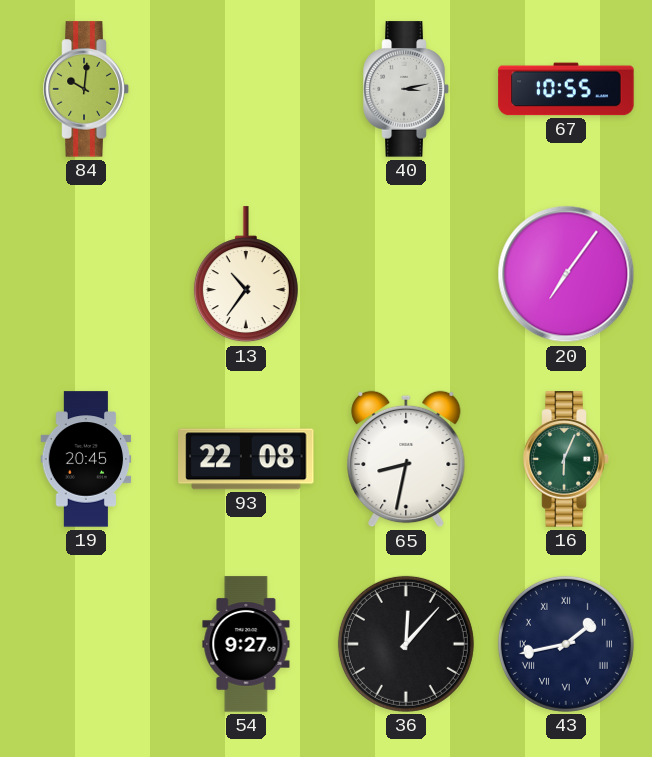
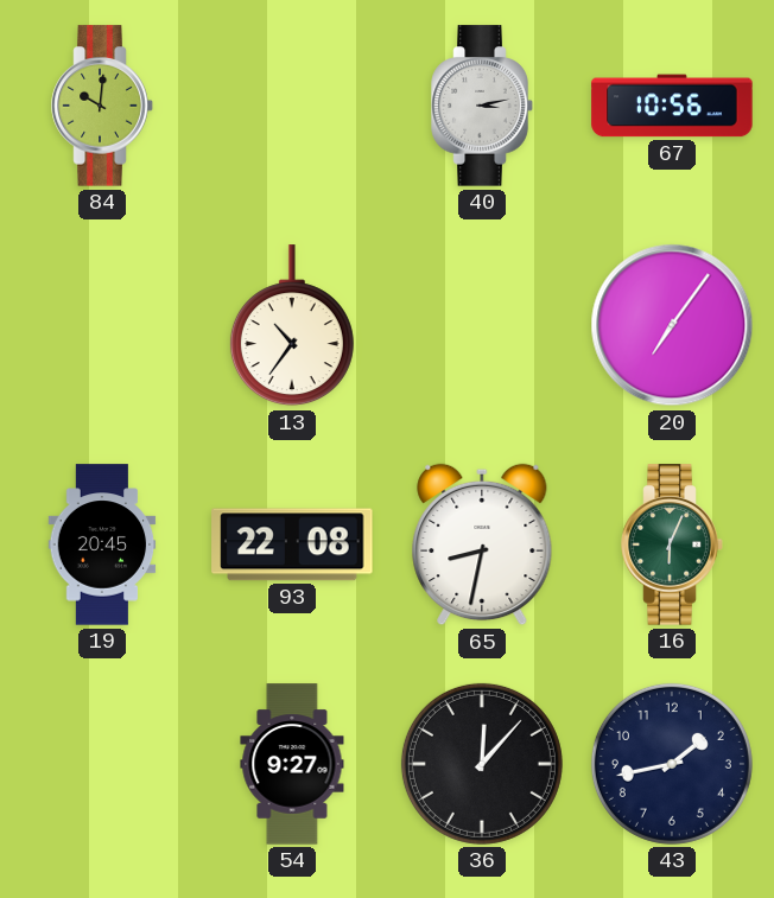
67: 10:55 -> 10:56 (672, 106)
43 numerals: Roman -> Arabic (672, 764)
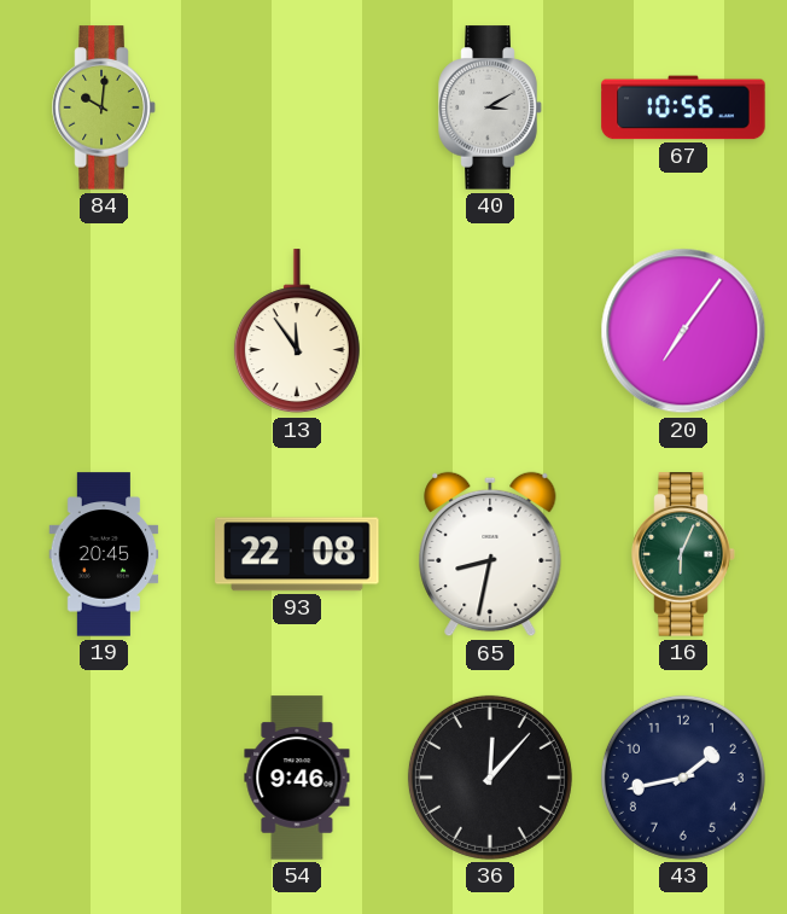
40: 3:13 -> 3:10 (490, 107)
13: 10:36 -> 11:54 (297, 332)
54: 9:27 -> 9:46 (297, 778)
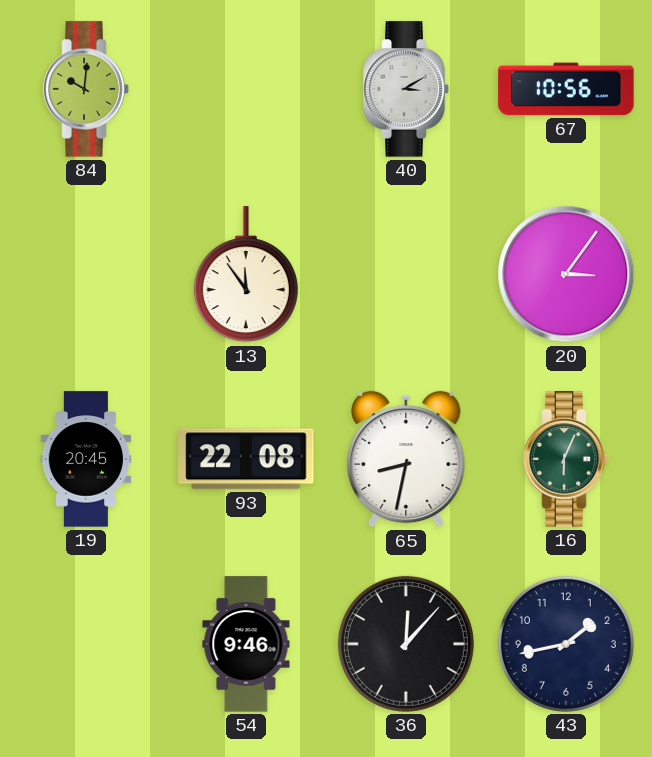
20: 7:06 -> 3:06 (566, 274)
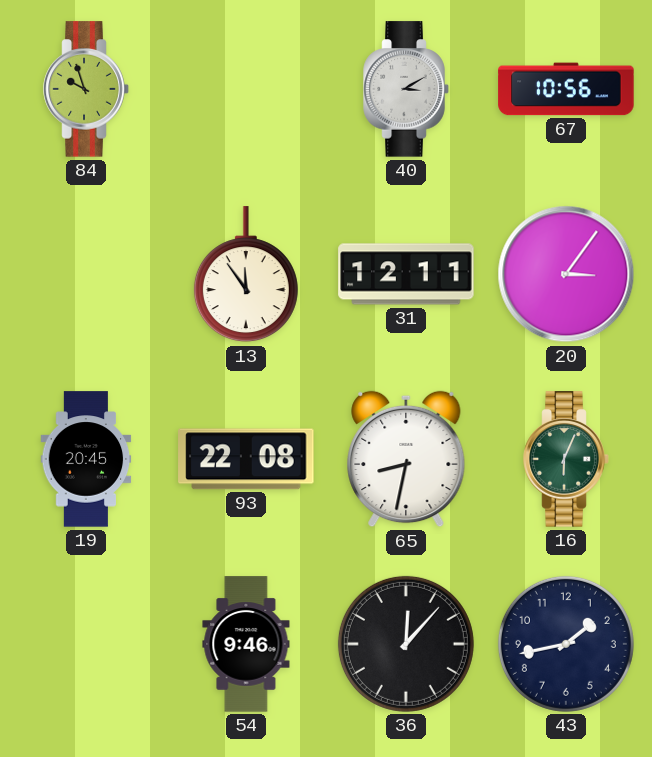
84: 10:01 -> 9:57 (86, 89)
31: none -> 12:11 (406, 274)
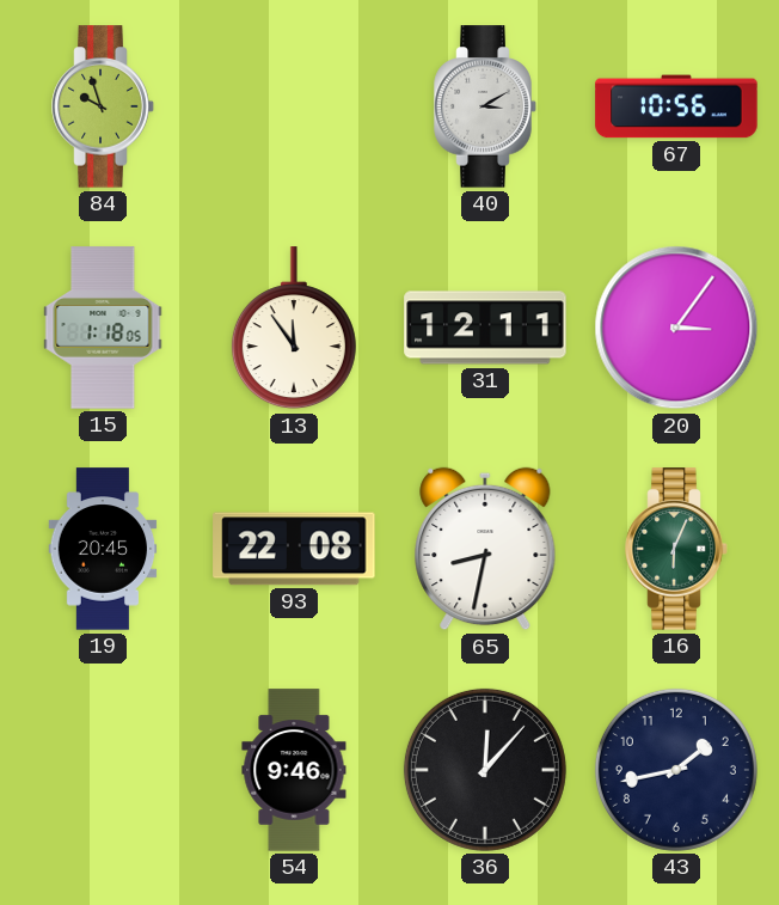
15: none -> 1:18 (103, 328)
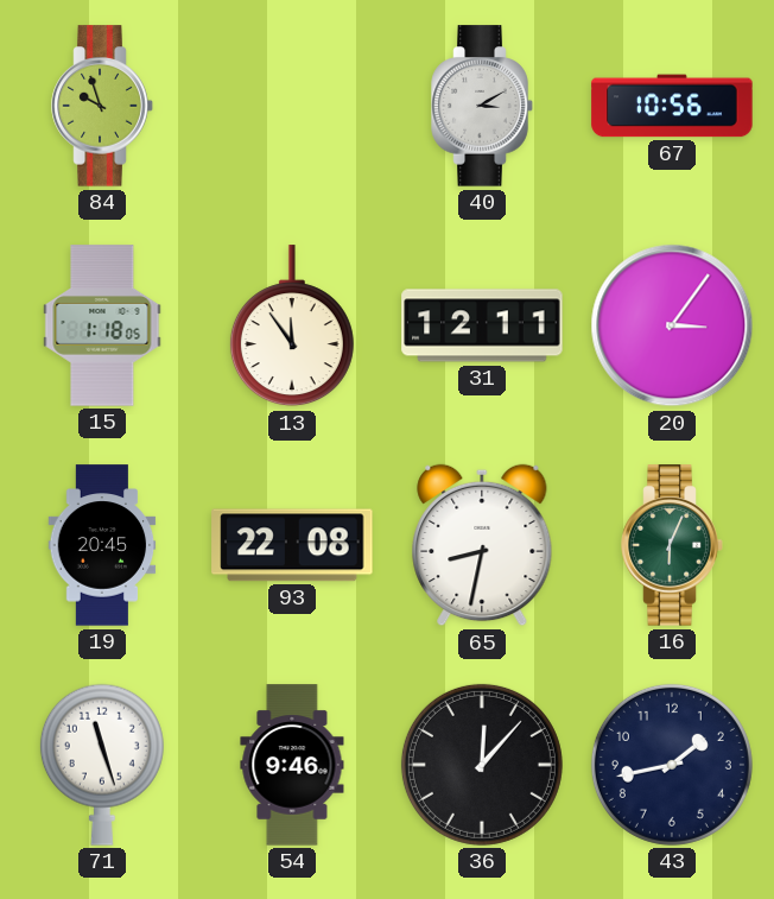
71: none -> 11:27 (102, 765)
